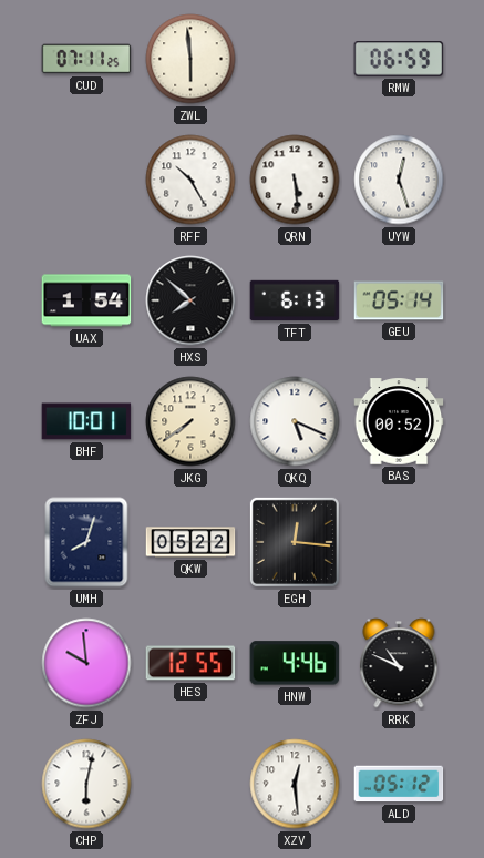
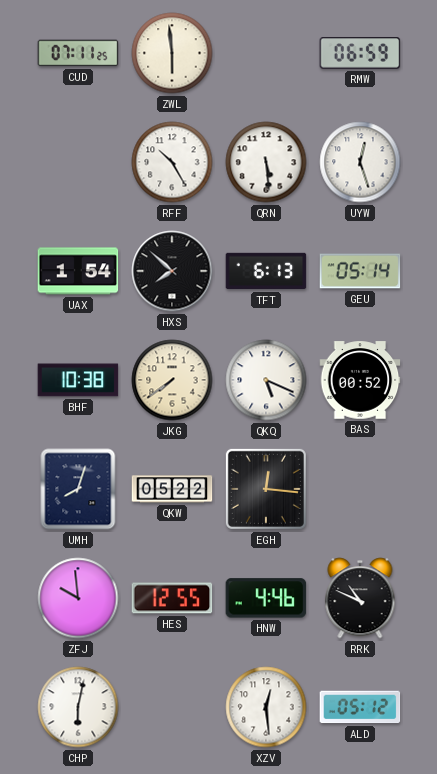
BHF: 10:01 -> 10:38 (78, 380)
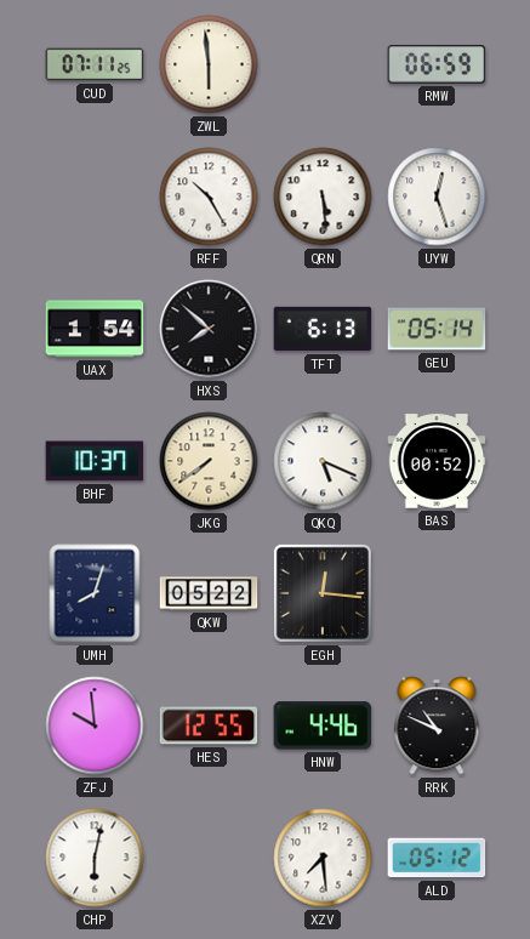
BHF: 10:38 -> 10:37 (95, 461)
XZV: 12:29 -> 7:29 (323, 858)
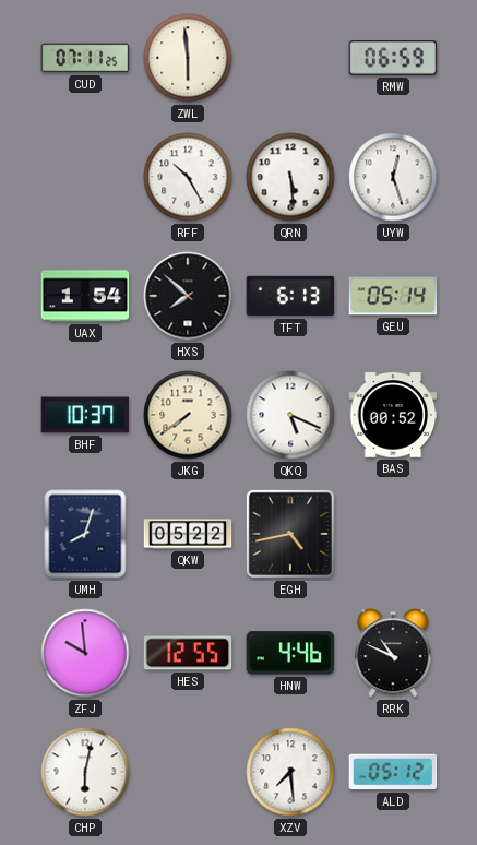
EGH: 12:16 -> 4:43 (290, 534)
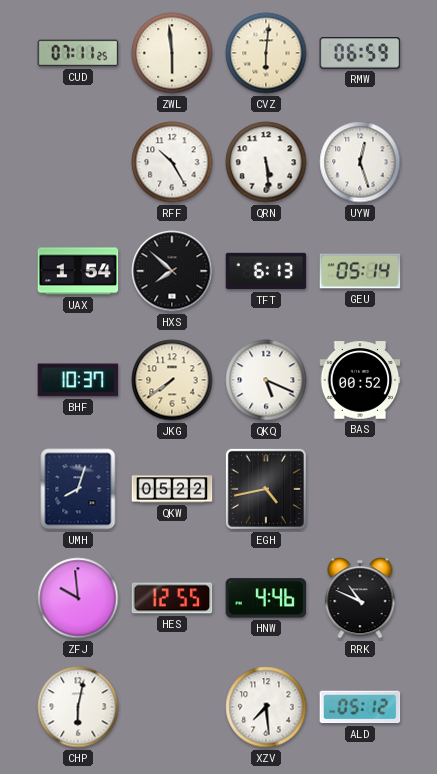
CVZ: none -> 6:01 (266, 53)
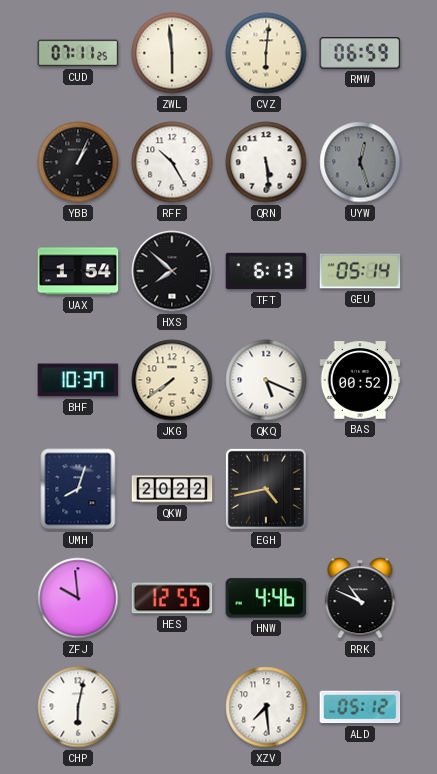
YBB: none -> 1:04 (78, 162)
UYW dial: white -> grey (360, 162)
QKW: 05:22 -> 20:22 (172, 489)
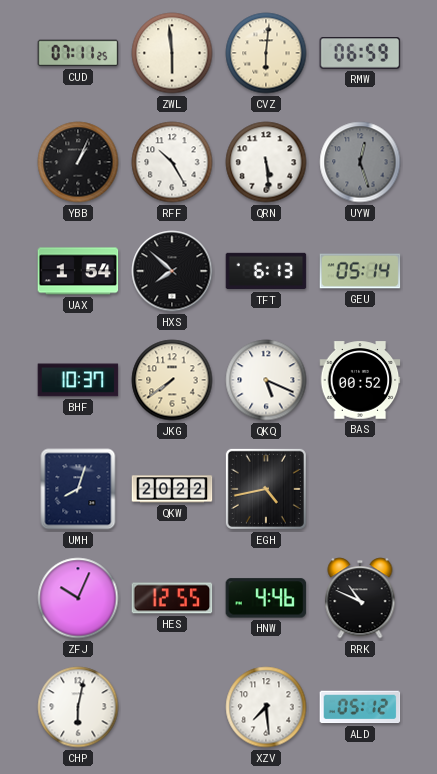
ZFJ: 9:59 -> 10:04 (78, 598)
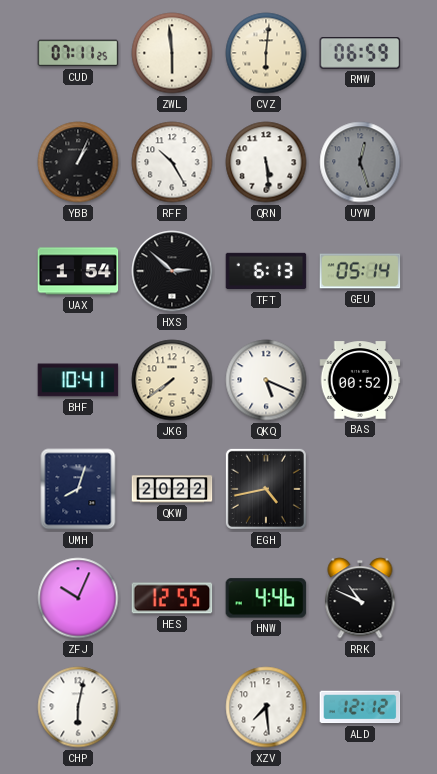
HXS: 7:52 -> 2:52 (172, 271)
BHF: 10:37 -> 10:41 (78, 380)
ALD: 05:12 -> 12:12 (360, 707)
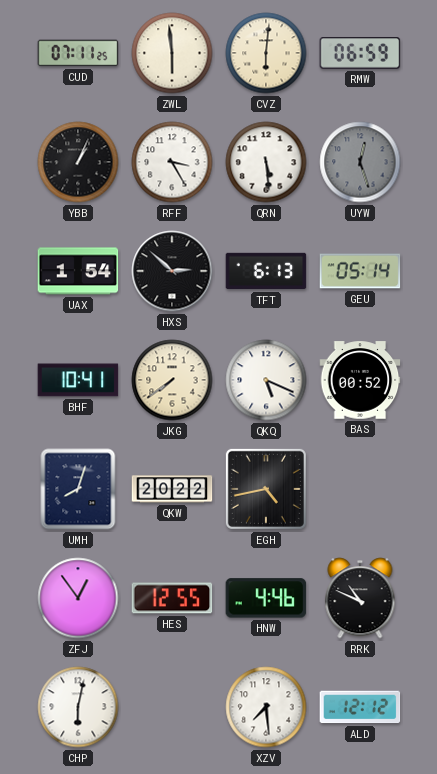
RFF: 10:25 -> 3:25 (172, 162)
ZFJ: 10:04 -> 12:54 (78, 598)
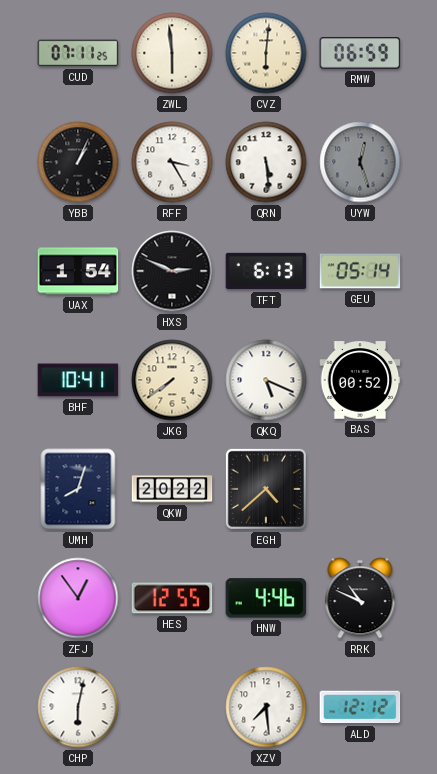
HXS: 2:52 -> 2:49 (172, 271)
EGH: 4:43 -> 4:38 (266, 489)
